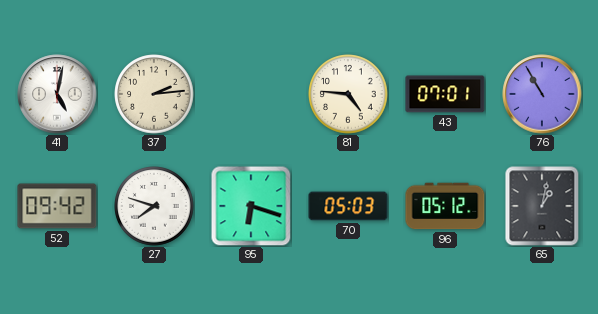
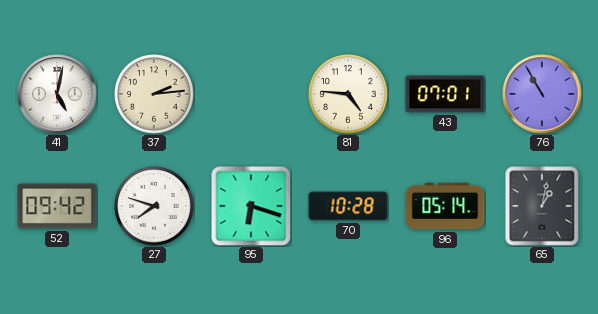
70: 05:03 -> 10:28 (348, 206)
96: 05:12 -> 05:14 (445, 206)
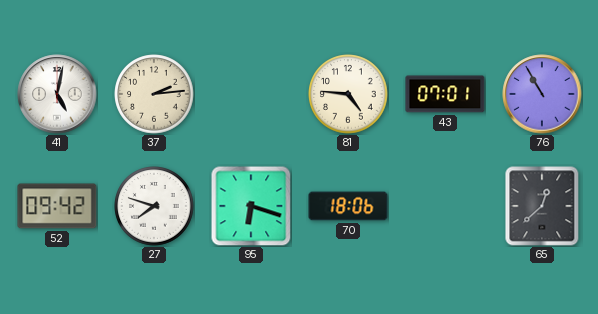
70: 10:28 -> 18:06 (348, 206)
96: 05:14 -> none (445, 206)
65: 1:02 -> 12:38 (542, 206)
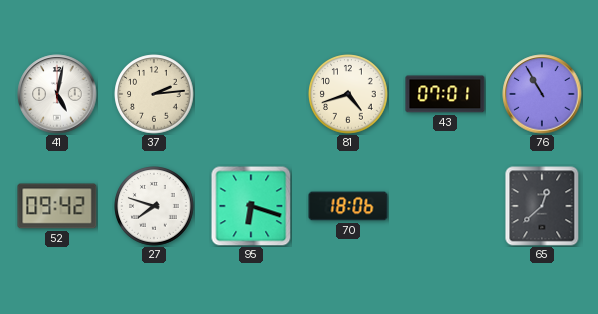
81: 4:46 -> 4:42 (348, 94)
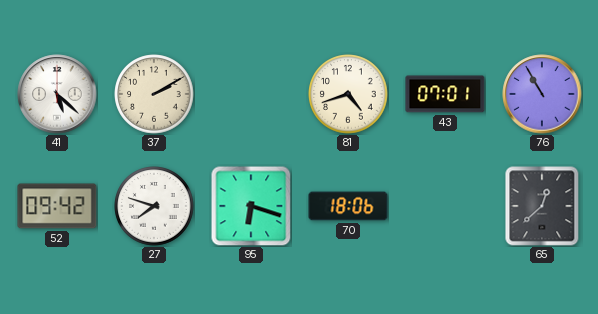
41: 5:02 -> 5:22 (57, 94)
37: 2:14 -> 2:10 (154, 94)
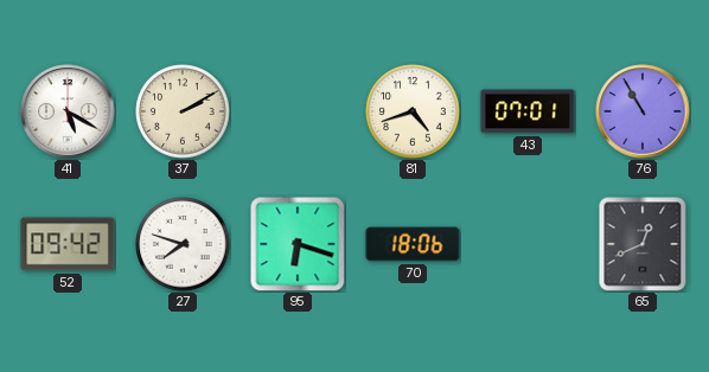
41: 5:22 -> 5:20 (68, 111)
65: 12:38 -> 12:41 (643, 244)
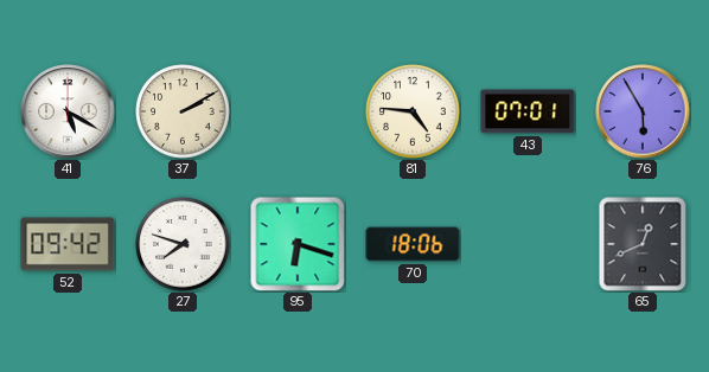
81: 4:42 -> 4:46 (413, 111)
76: 10:55 -> 5:55 (643, 111)
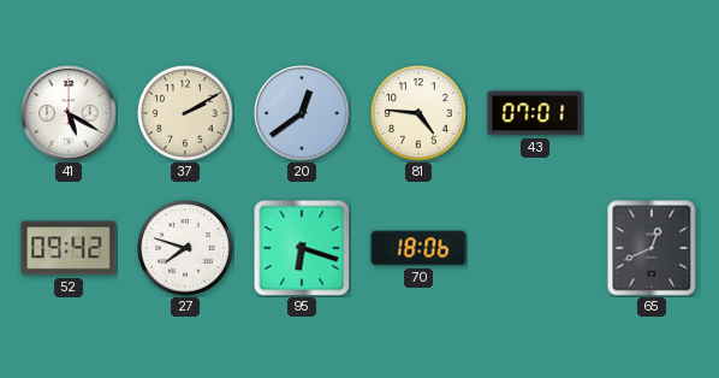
20: none -> 12:39 (302, 113)
76: 5:55 -> none (643, 111)
